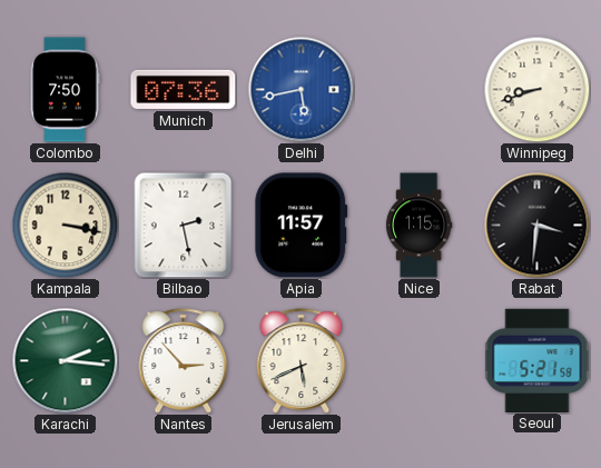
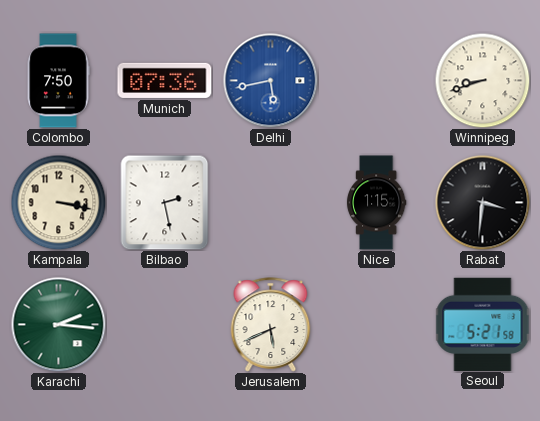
Apia: 11:57 -> none (302, 226)
Nantes: 2:53 -> none (184, 361)
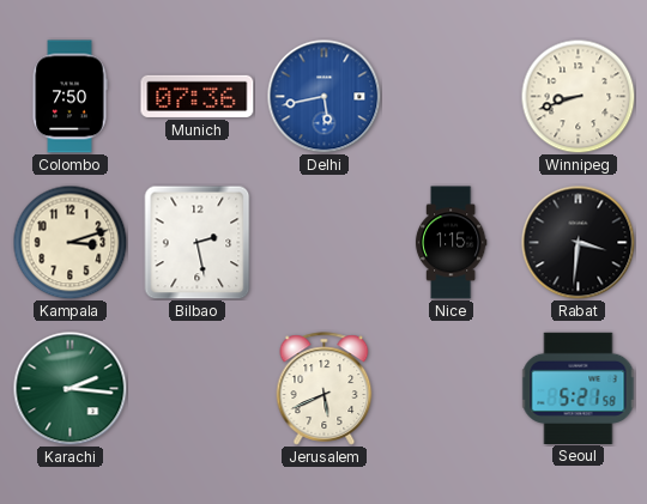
Kampala: 3:17 -> 3:12 (69, 242)
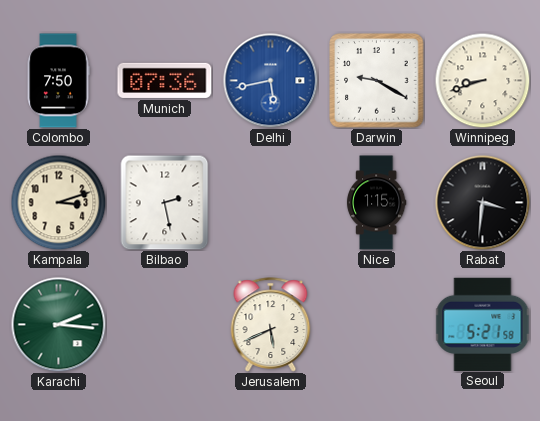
Darwin: none -> 9:20 (377, 81)
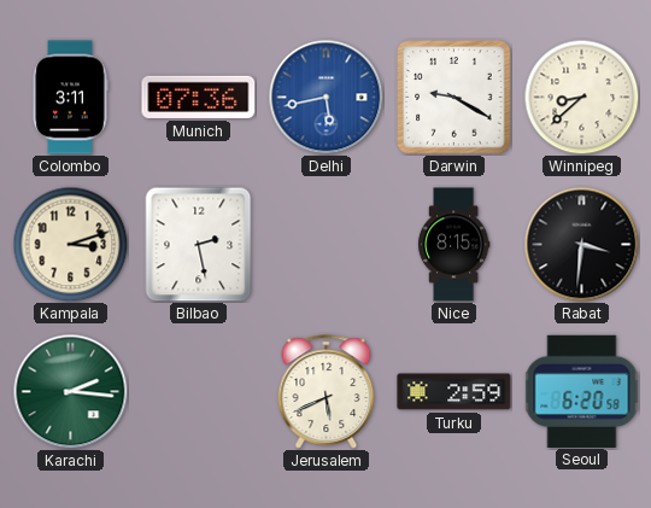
Colombo: 7:50 -> 3:11 (70, 98)
Winnipeg: 8:42 -> 8:38 (581, 97)
Nice: 1:15 -> 8:15 (453, 245)
Turku: none -> 2:59 (454, 392)
Seoul: 5:21 -> 6:20 (582, 391)
